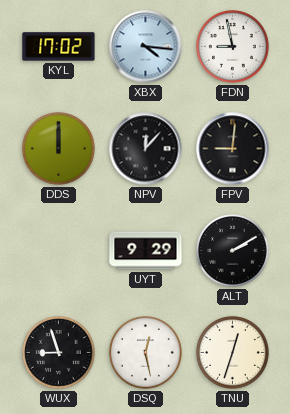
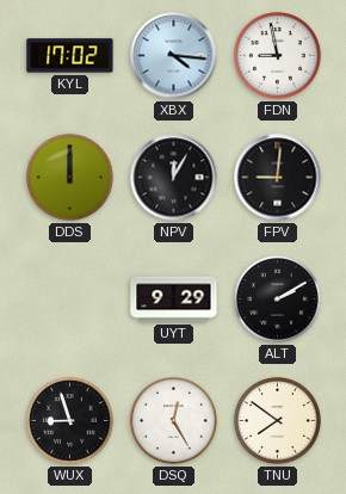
NPV: 12:07 -> 12:05 (174, 178)
DSQ: 12:28 -> 12:25 (174, 421)
TNU: 12:33 -> 7:51 (278, 421)
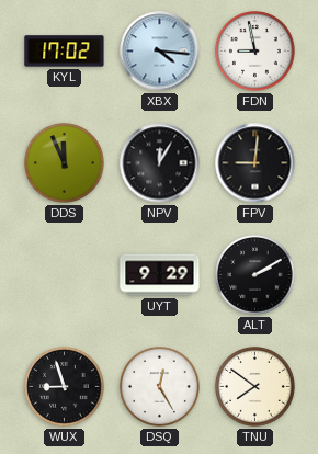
DDS: 12:00 -> 11:56 (65, 163)
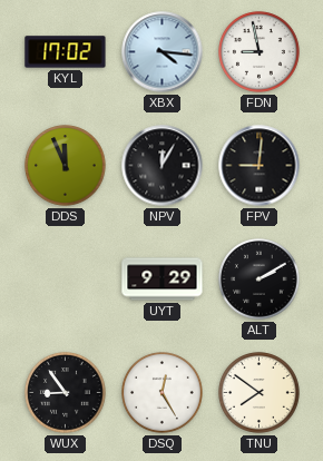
WUX: 8:57 -> 8:54 (66, 393)
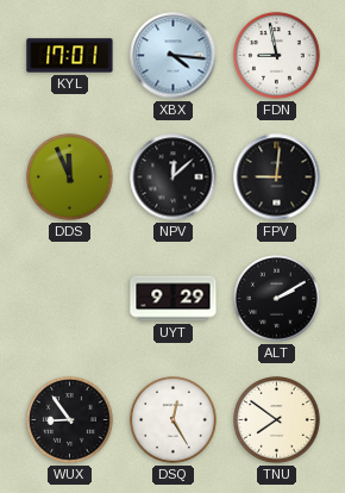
KYL: 17:02 -> 17:01 (70, 56)
NPV: 12:05 -> 12:08 (174, 177)
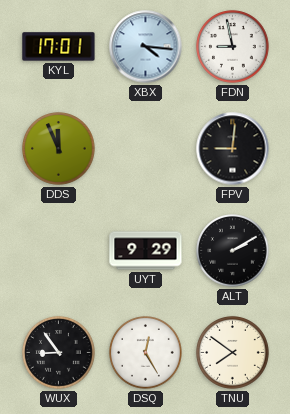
NPV: 12:08 -> none (174, 177)
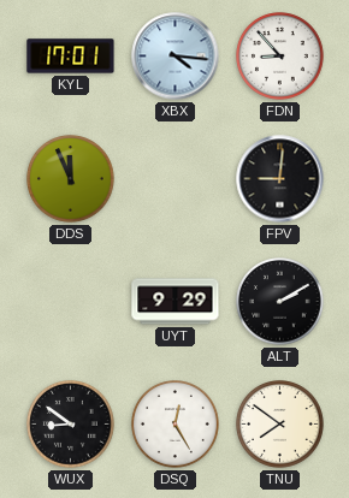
FDN: 8:58 -> 8:53 (280, 57)
WUX: 8:54 -> 8:51 (71, 425)
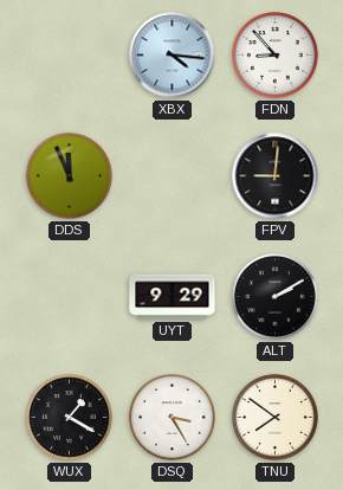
KYL: 17:01 -> none (71, 57)
WUX: 8:51 -> 1:20 (70, 418)
DSQ: 12:25 -> 3:25 (173, 418)
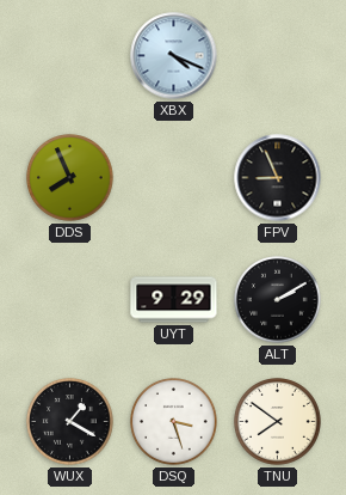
XBX: 4:16 -> 4:19 (174, 56)
FDN: 8:53 -> none (276, 56)
DDS: 11:56 -> 7:56 (70, 178)
FPV: 9:01 -> 8:56 (278, 178)
DSQ: 3:25 -> 3:27 (174, 422)
